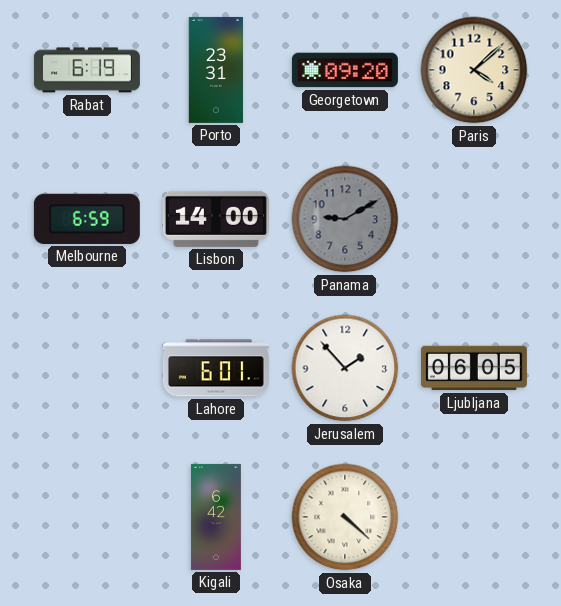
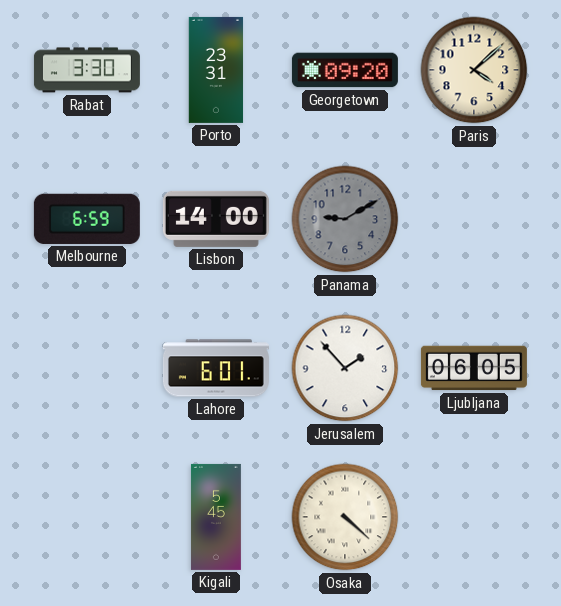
Rabat: 6:19 -> 3:30 (87, 70)
Kigali: 6:42 -> 5:45 (216, 517)
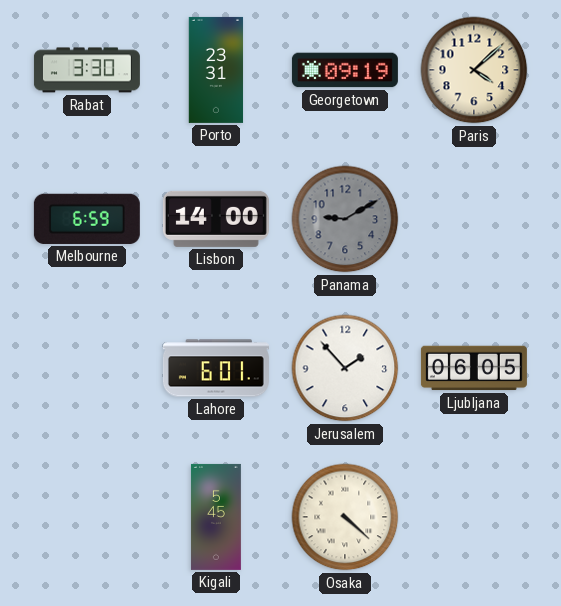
Georgetown: 09:20 -> 09:19 (345, 70)
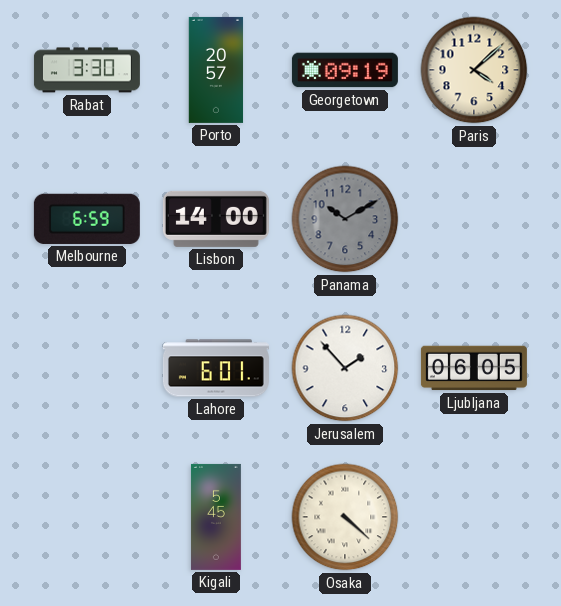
Porto: 23:31 -> 20:57 (216, 70)
Panama: 9:10 -> 10:10 (345, 219)
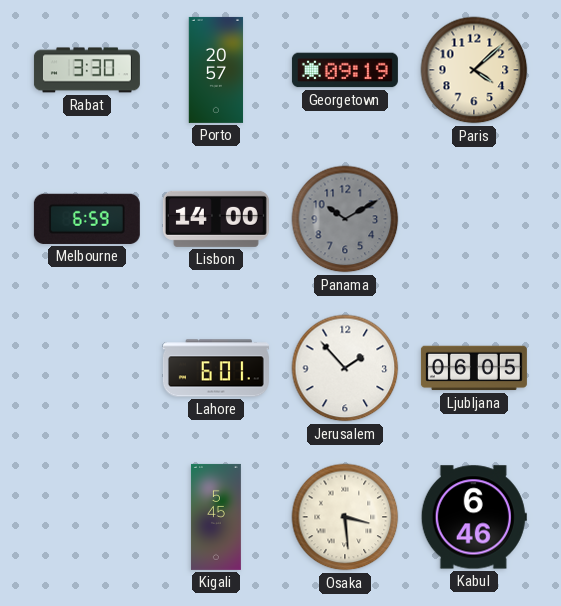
Osaka: 4:22 -> 3:29 (345, 517)
Kabul: none -> 6:46 (474, 517)
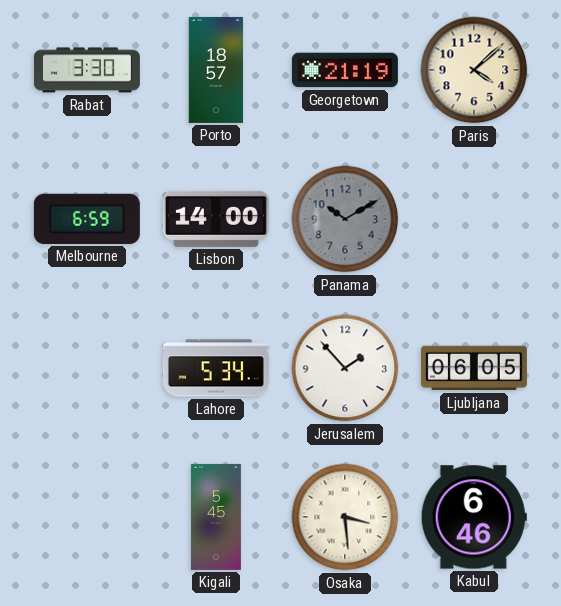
Porto: 20:57 -> 18:57 (216, 70)
Georgetown: 09:19 -> 21:19 (345, 70)
Lahore: 6:01 -> 5:34 (216, 368)
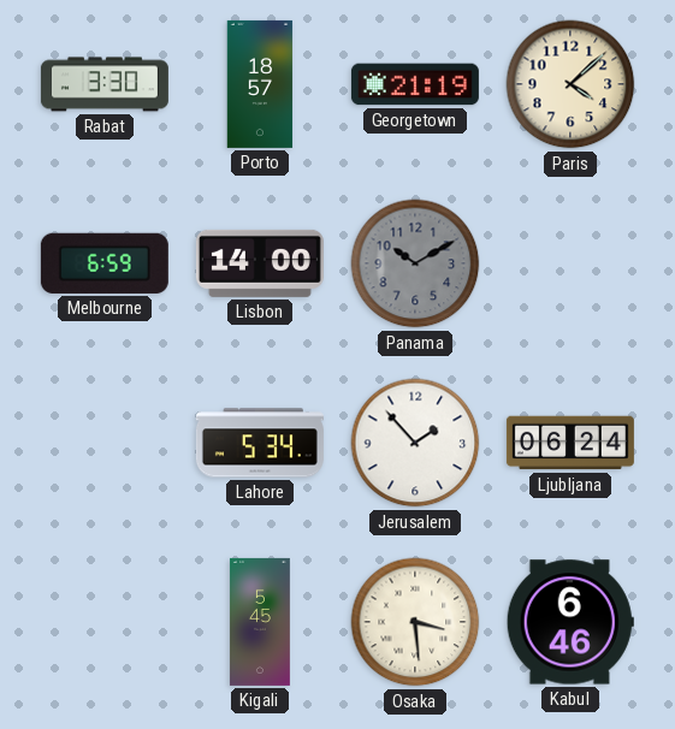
Ljubljana: 06:05 -> 06:24 (570, 443)
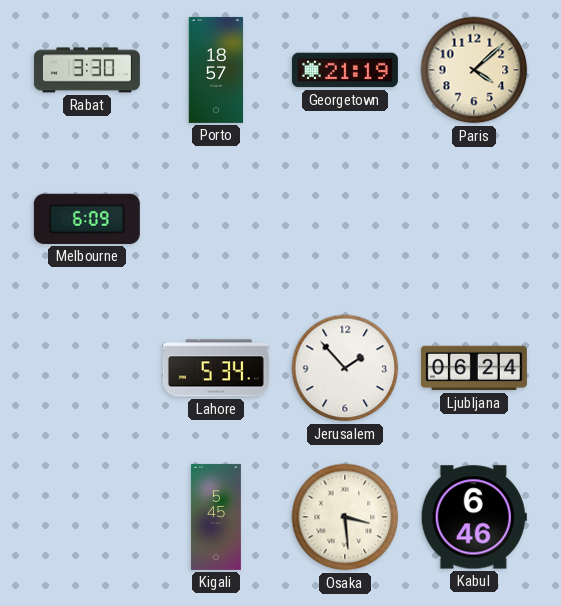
Melbourne: 6:59 -> 6:09 (87, 219)
Lisbon: 14:00 -> none (260, 263)
Panama: 10:10 -> none (415, 263)
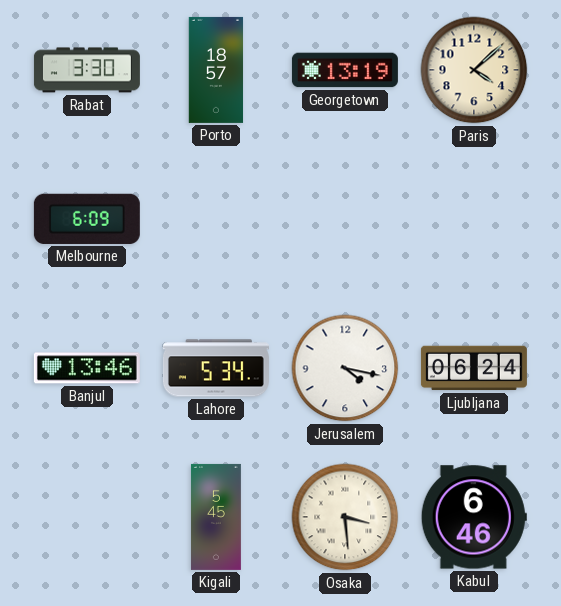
Georgetown: 21:19 -> 13:19 (345, 70)
Banjul: none -> 13:46 (87, 368)
Jerusalem: 1:53 -> 4:17 (345, 368)
